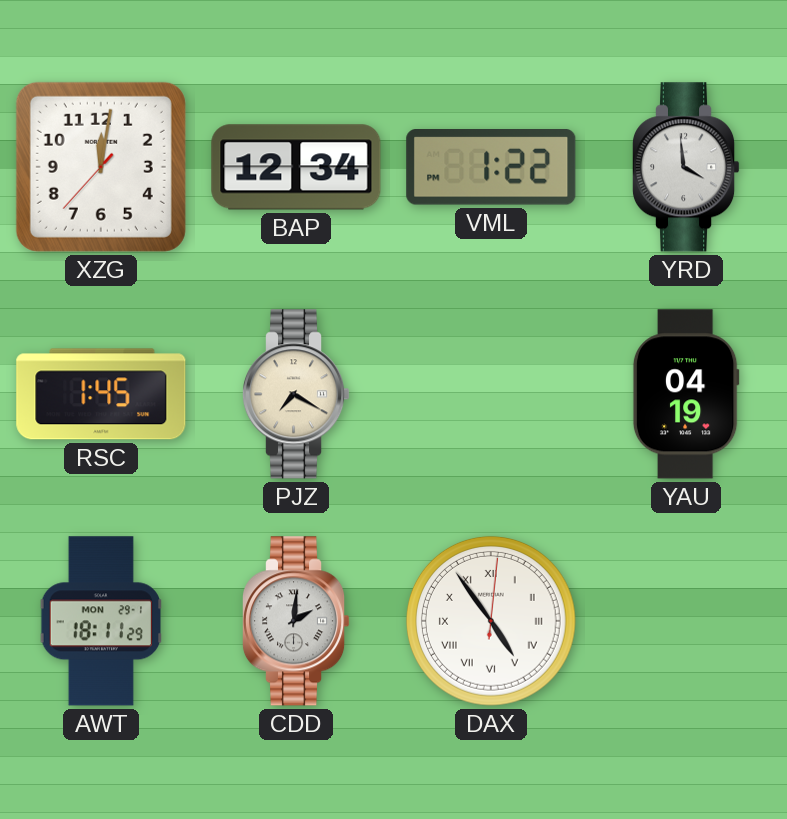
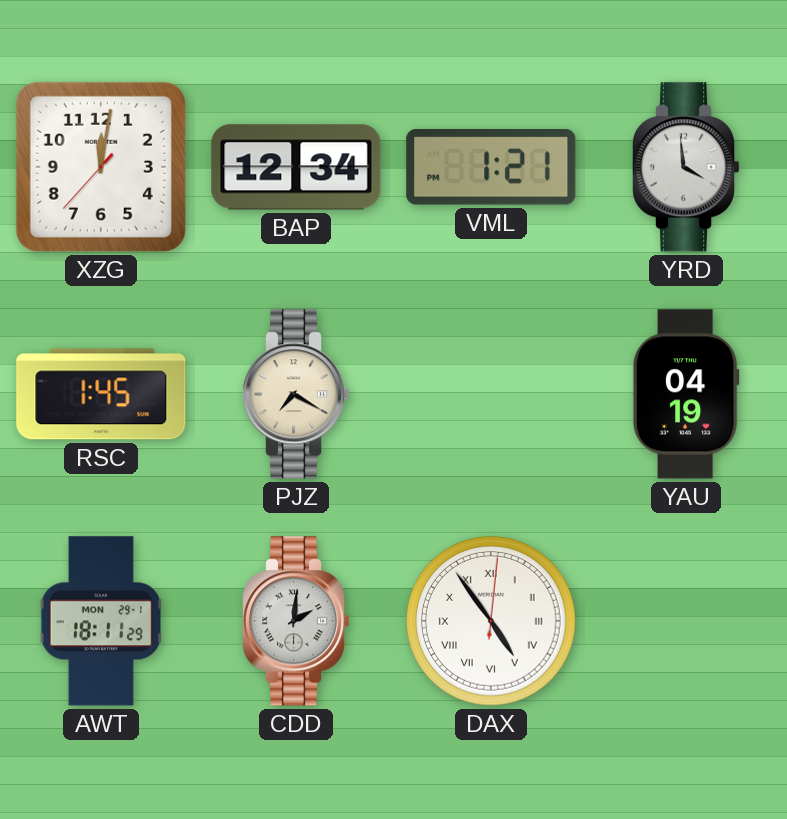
VML: 1:22 -> 1:21 (491, 168)
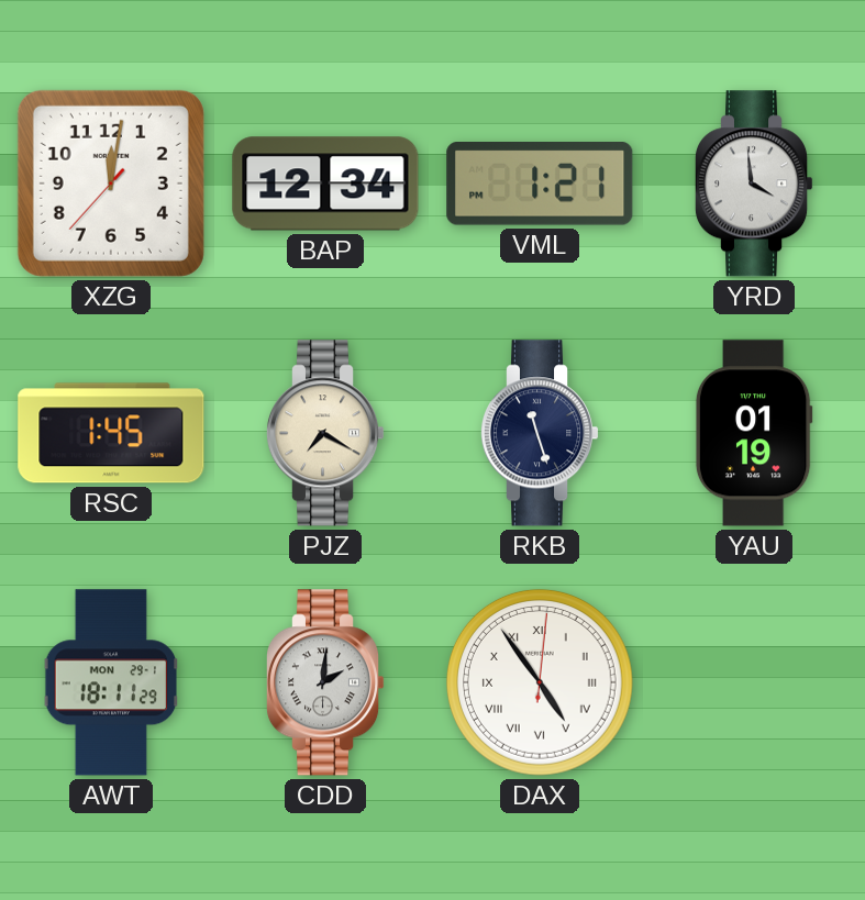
RKB: none -> 11:27 (540, 433)
YAU: 04:19 -> 01:19 (754, 433)
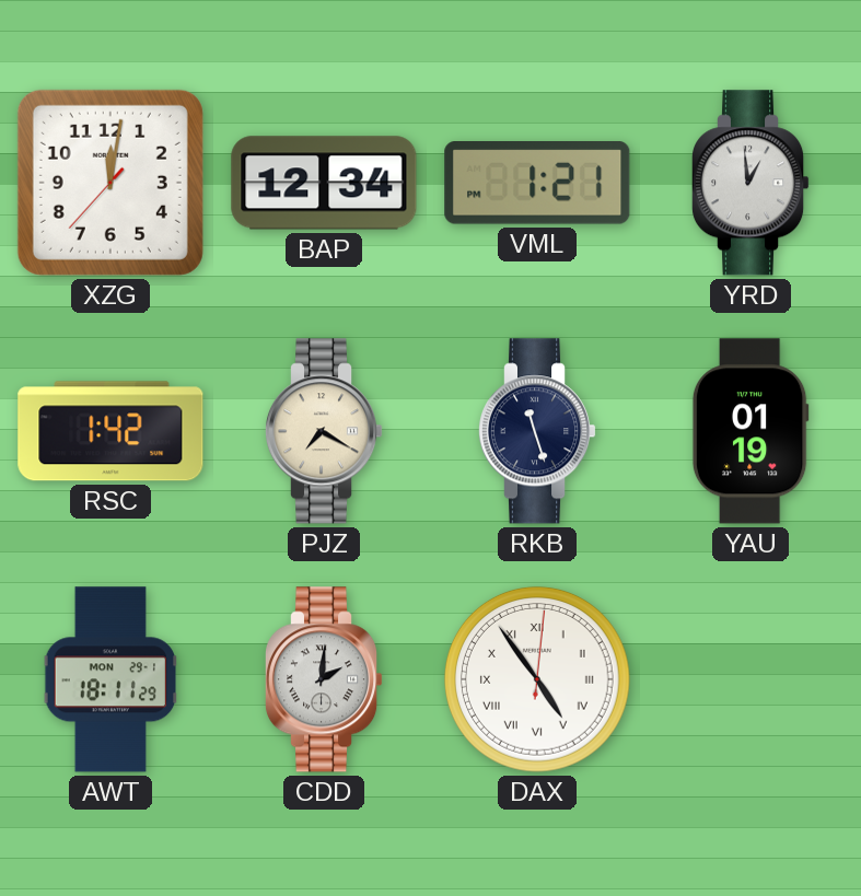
YRD: 3:59 -> 12:59 (751, 183)
RSC: 1:45 -> 1:42 (110, 431)
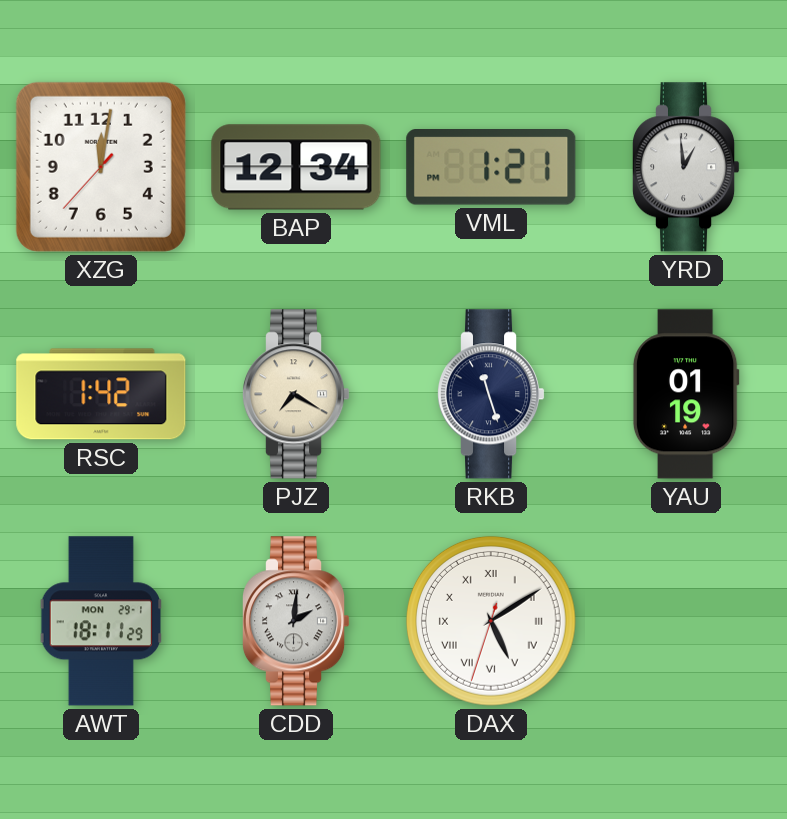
DAX: 4:54 -> 5:09 (491, 621)
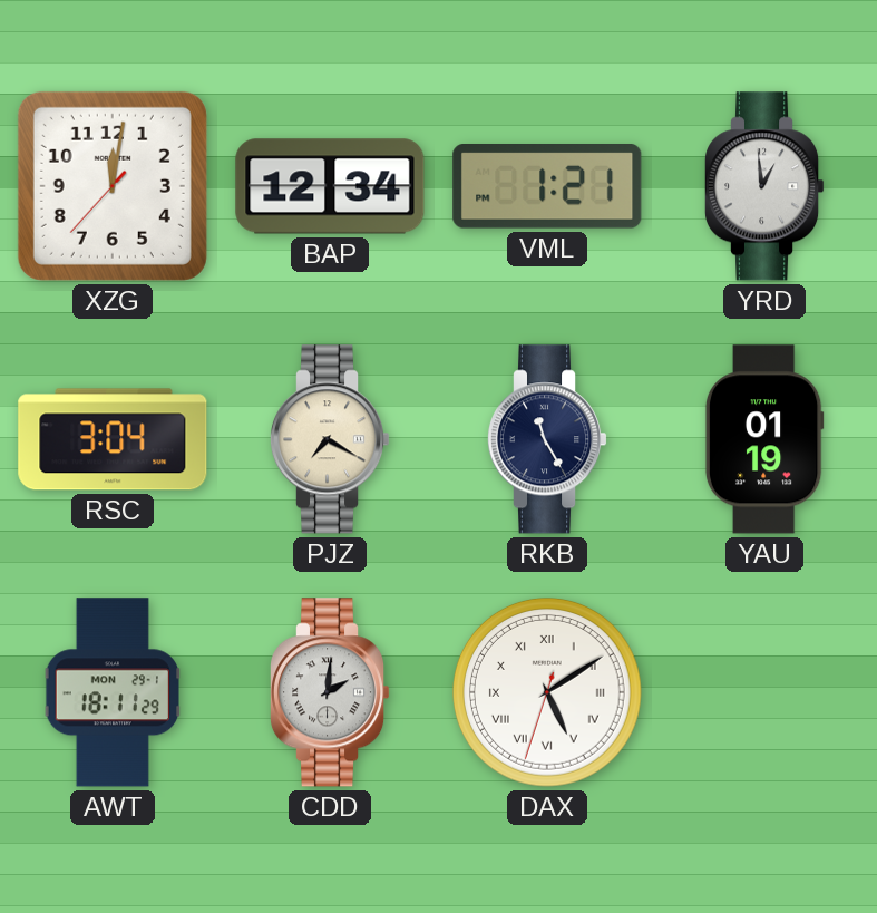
RSC: 1:42 -> 3:04 (113, 439)
RKB: 11:27 -> 11:25 (547, 439)
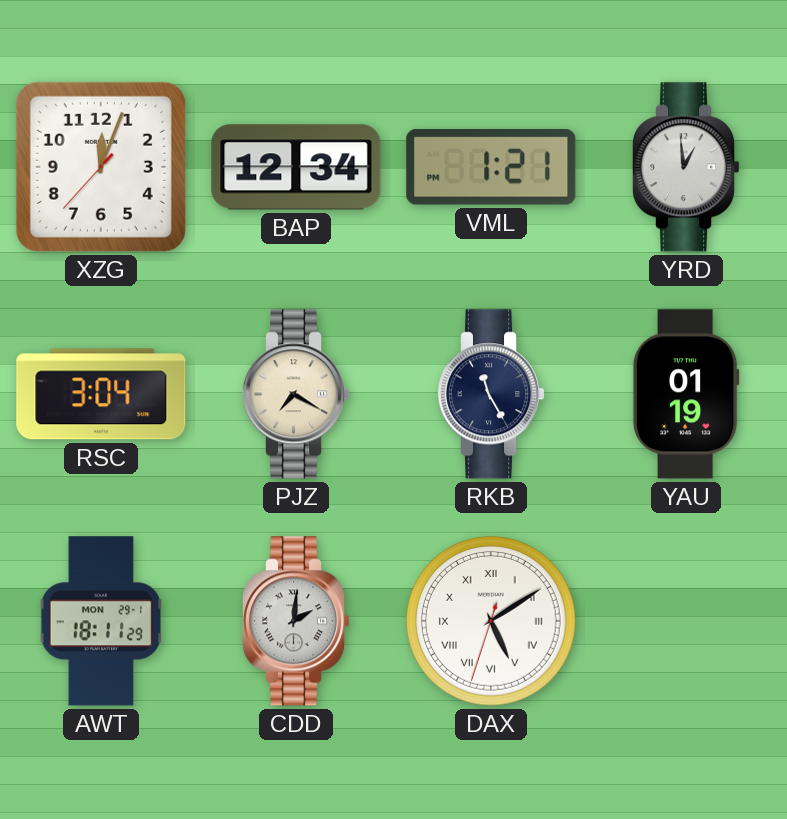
XZG: 12:01 -> 12:03 (101, 167)
